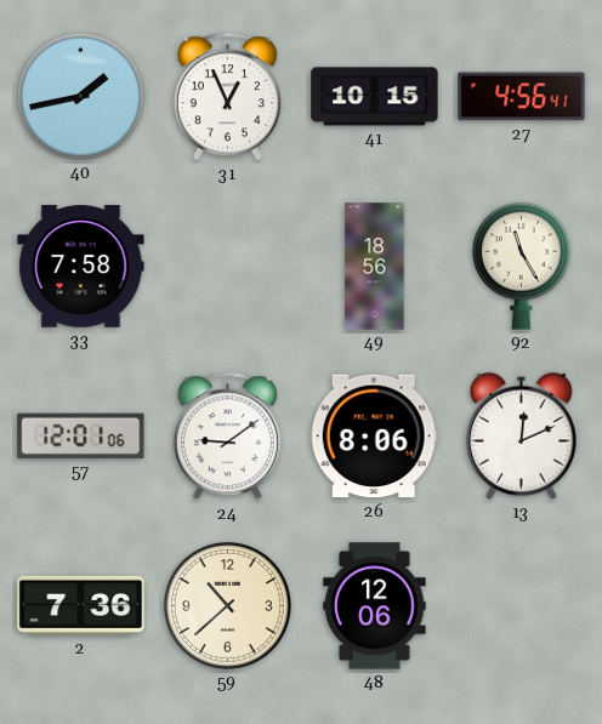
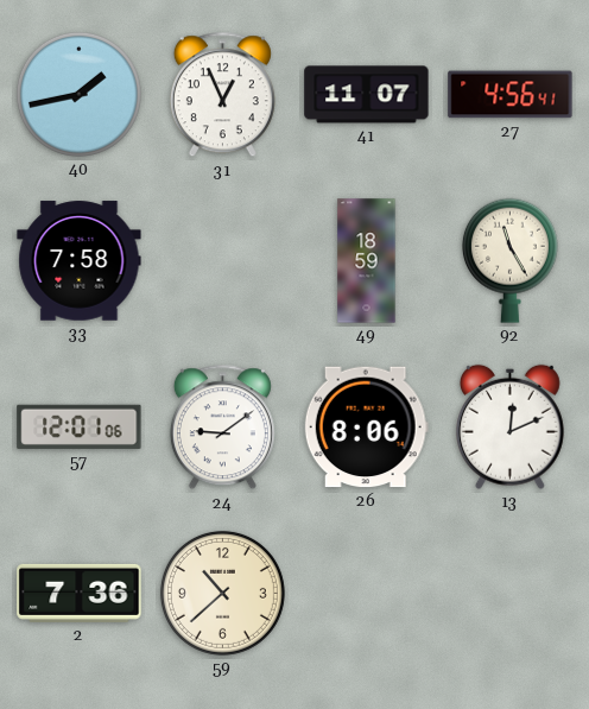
41: 10:15 -> 11:07 (367, 95)
49: 18:56 -> 18:59 (367, 261)
48: 12:06 -> none (375, 606)
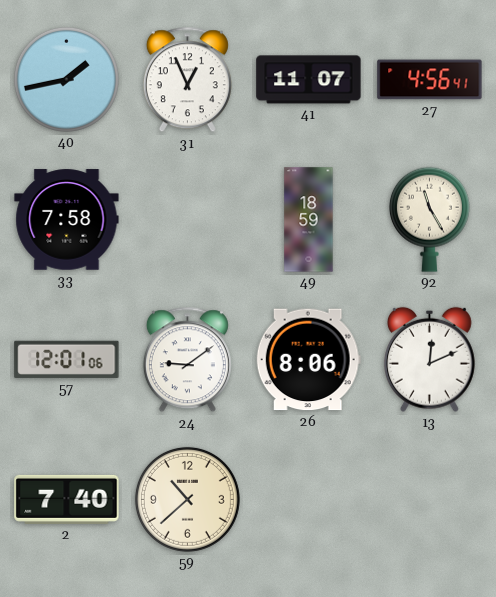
2: 7:36 -> 7:40 (67, 499)
